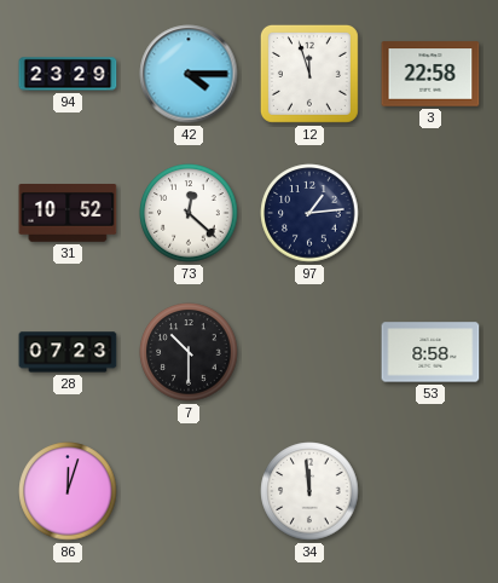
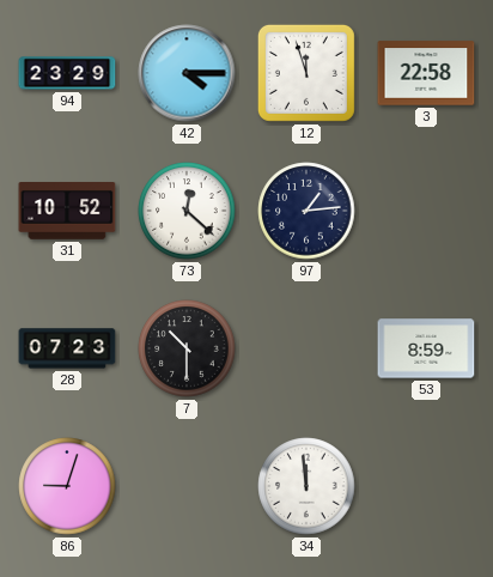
53: 8:58 -> 8:59 (426, 348)
86: 12:03 -> 9:03 (67, 486)
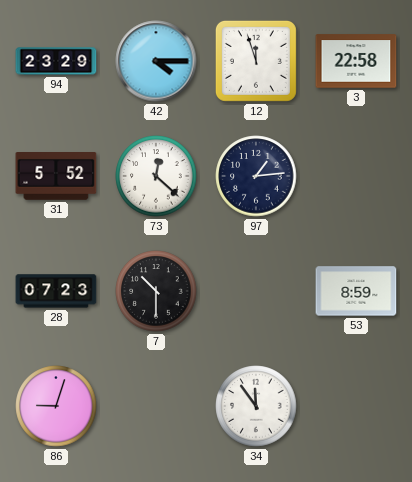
31: 10:52 -> 5:52 (56, 177)
34: 11:59 -> 11:54 (256, 406)
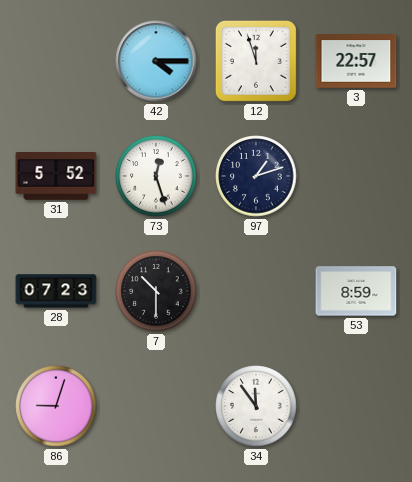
94: 23:29 -> none (56, 61)
3: 22:58 -> 22:57 (356, 61)
73: 12:22 -> 12:27 (156, 176)
97: 1:14 -> 1:12 (256, 176)
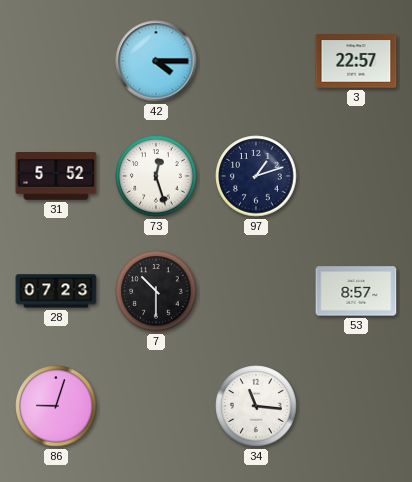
12: 11:57 -> none (256, 61)
53: 8:59 -> 8:57 (356, 291)
34: 11:54 -> 11:16 (256, 406)
